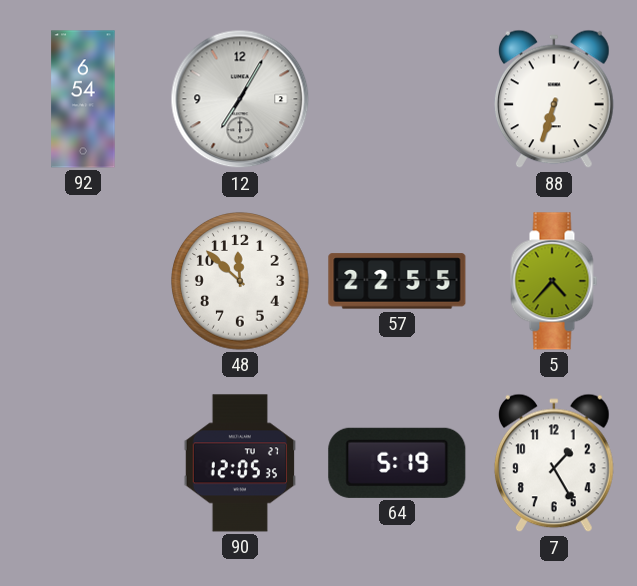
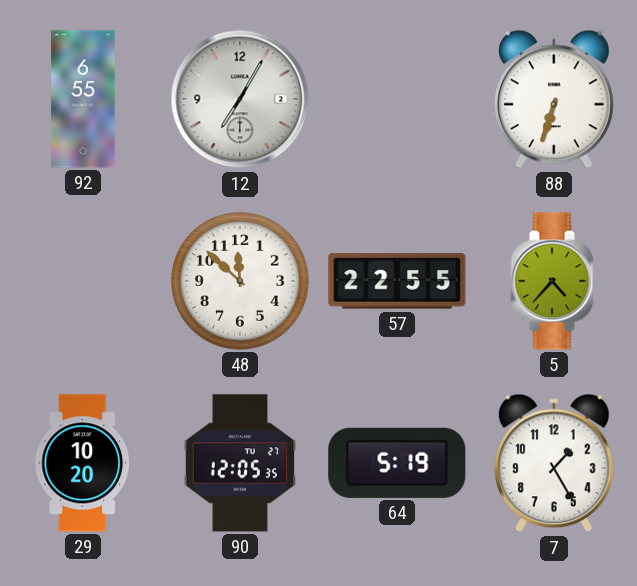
92: 6:54 -> 6:55 (83, 99)
29: none -> 10:20 (83, 463)
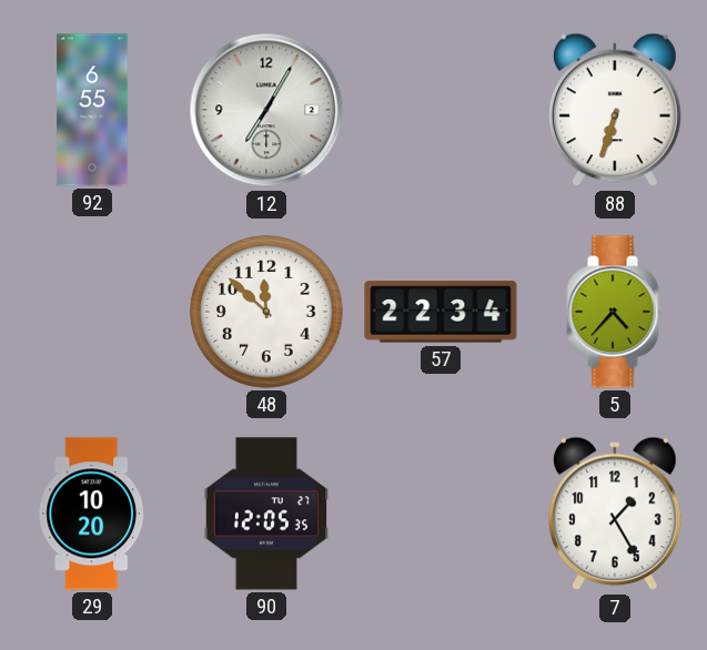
57: 22:55 -> 22:34 (441, 312)
64: 5:19 -> none (397, 463)
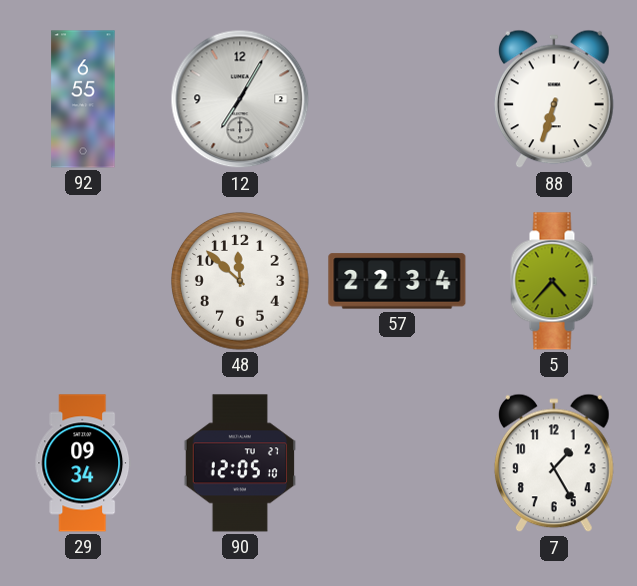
29: 10:20 -> 09:34 (83, 463)
90: 12:05:35 -> 12:05:10 (239, 463)
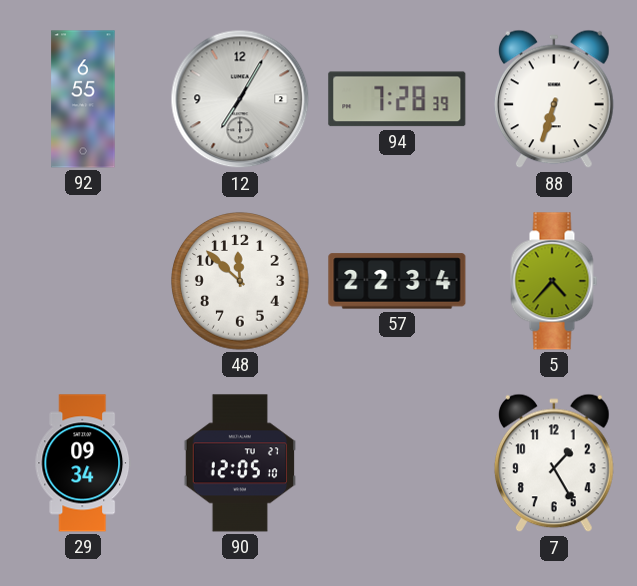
94: none -> 7:28 (397, 99)
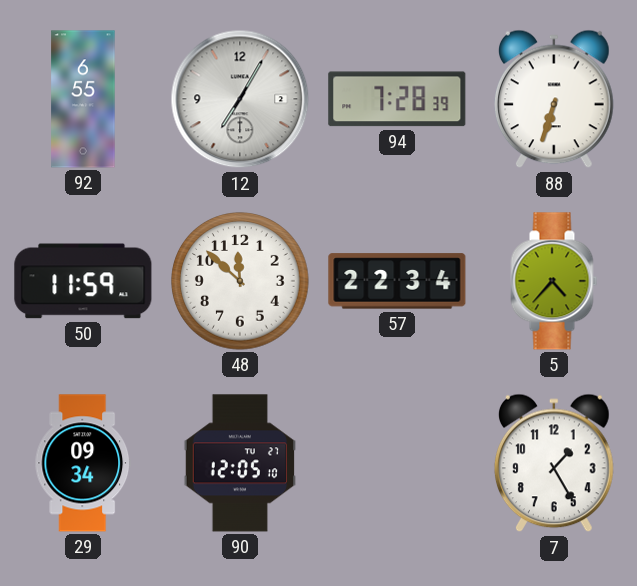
50: none -> 11:59 (83, 281)
